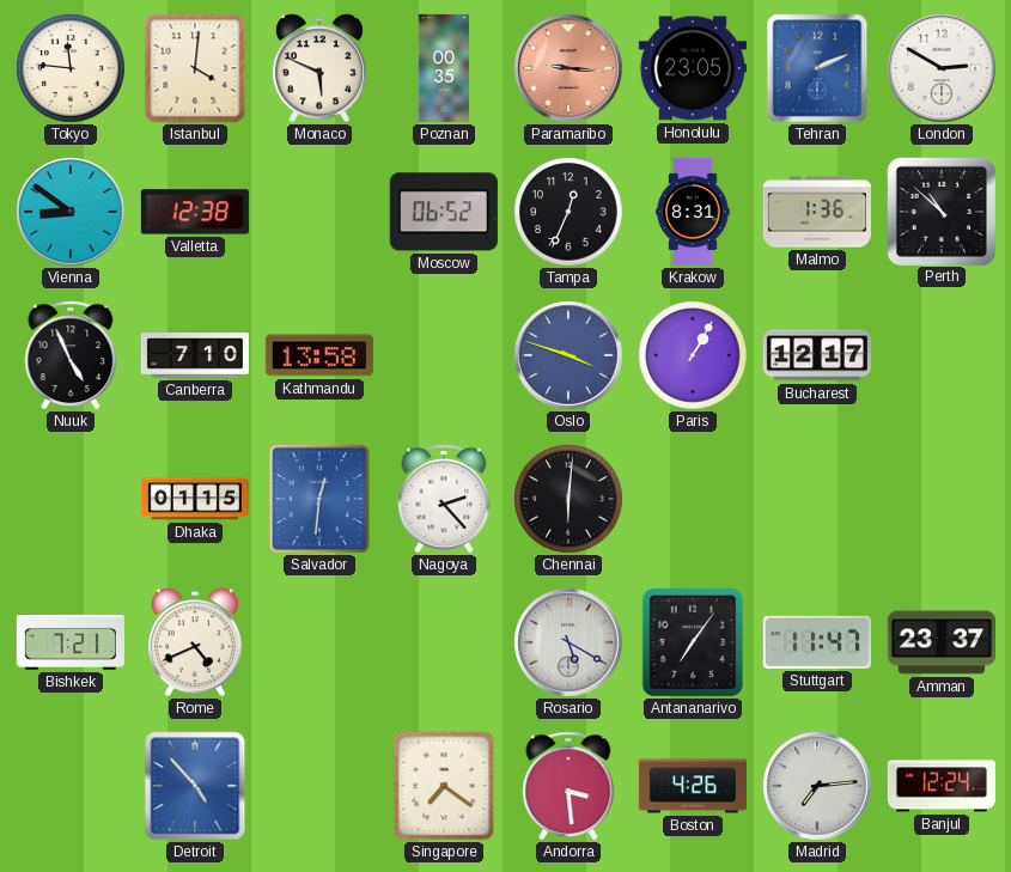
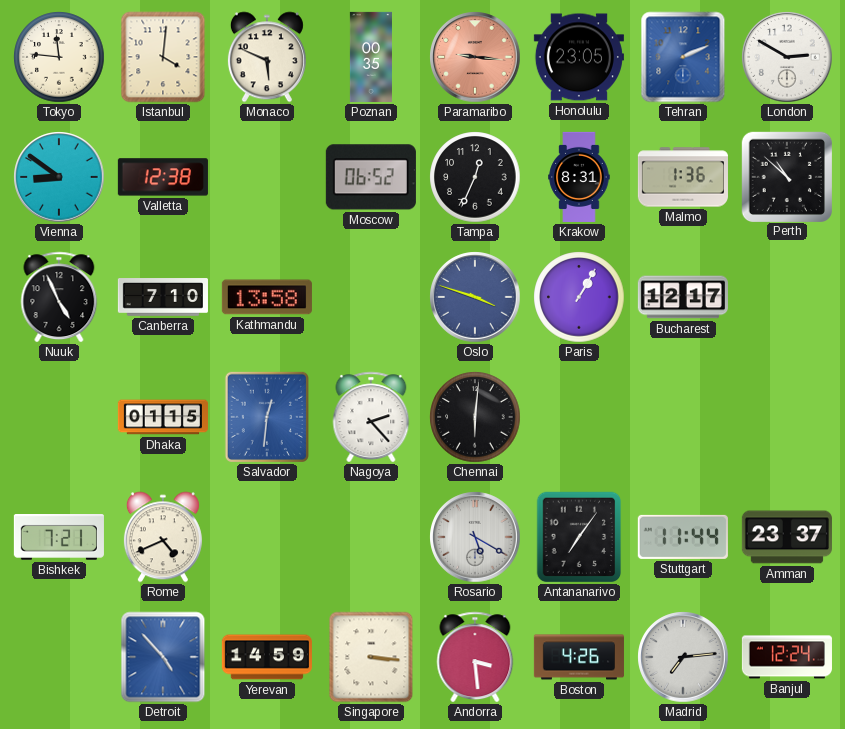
Stuttgart: 11:47 -> 11:44 (683, 537)
Yerevan: none -> 14:59 (267, 657)
Singapore: 7:21 -> 3:16 (371, 657)
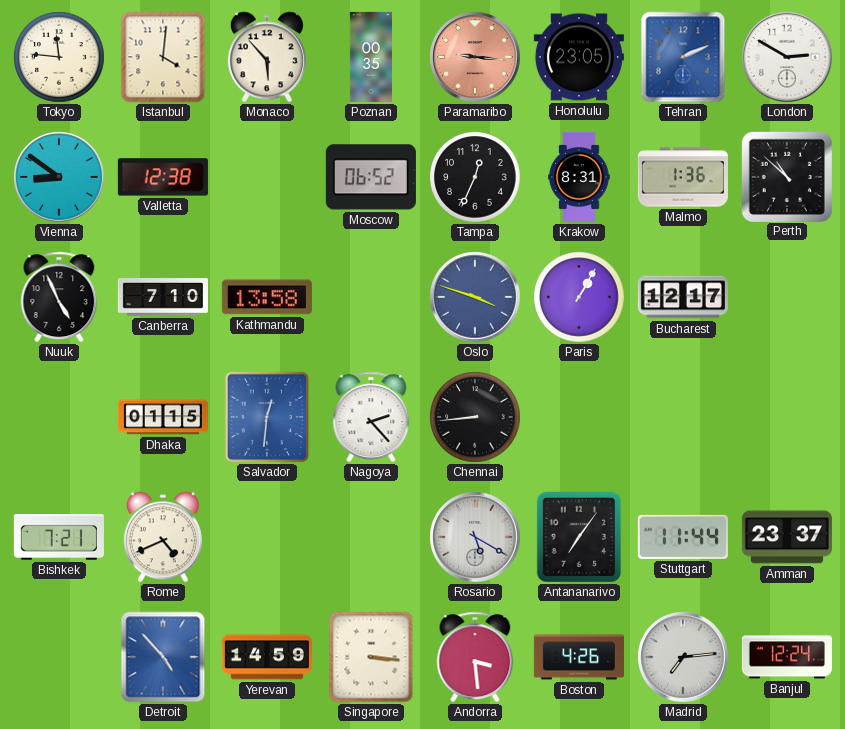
Monaco: 5:49 -> 5:53 (267, 57)
Chennai: 6:01 -> 8:44 (475, 417)
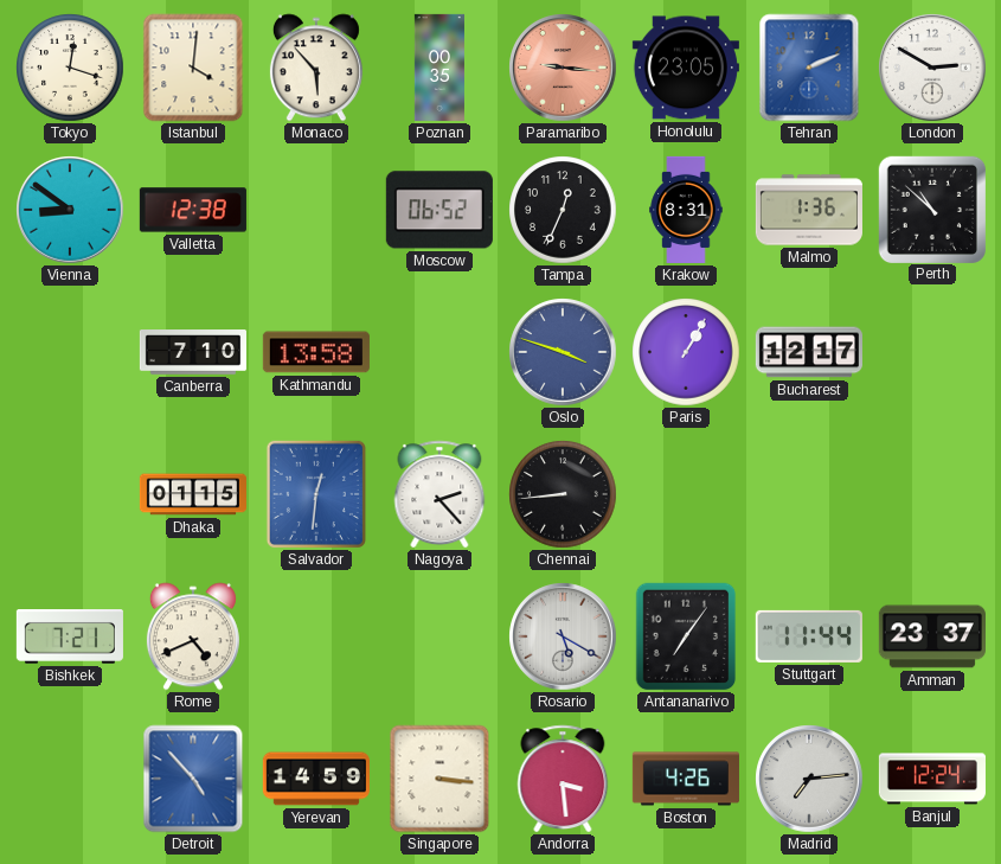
Tokyo: 11:46 -> 12:18 (70, 68)
Nuuk: 4:56 -> none (59, 297)
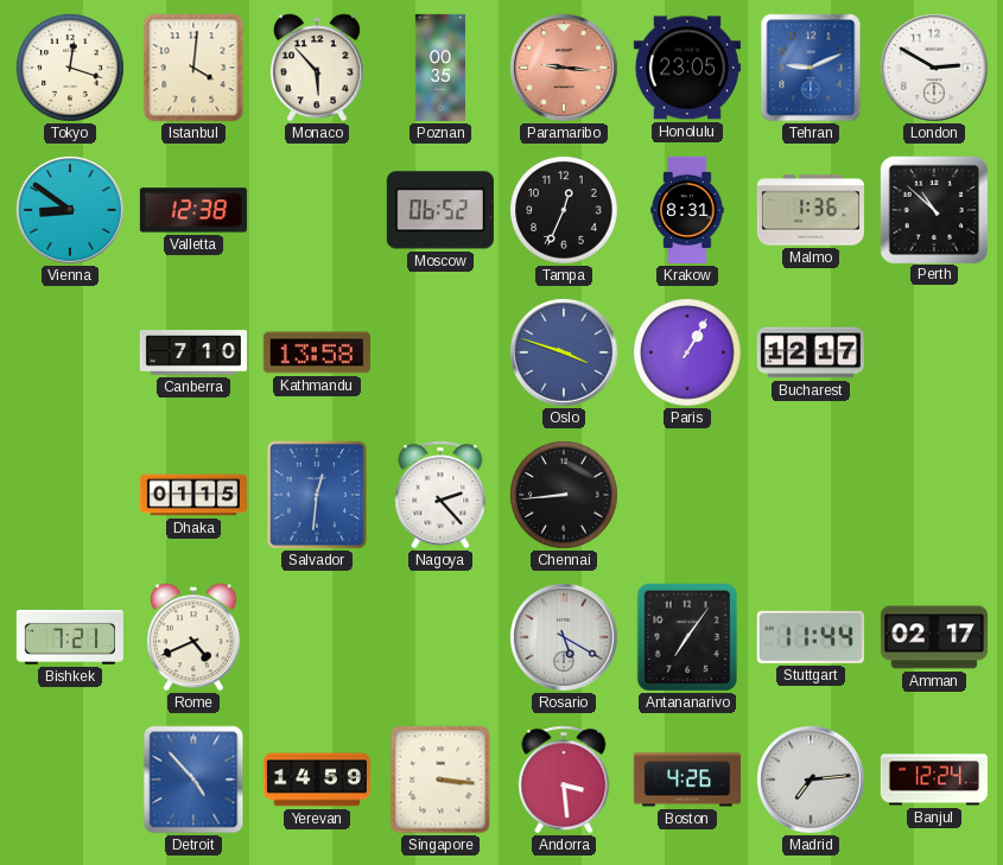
Tehran: 2:11 -> 9:11 (811, 68)
Amman: 23:37 -> 02:17 (934, 637)
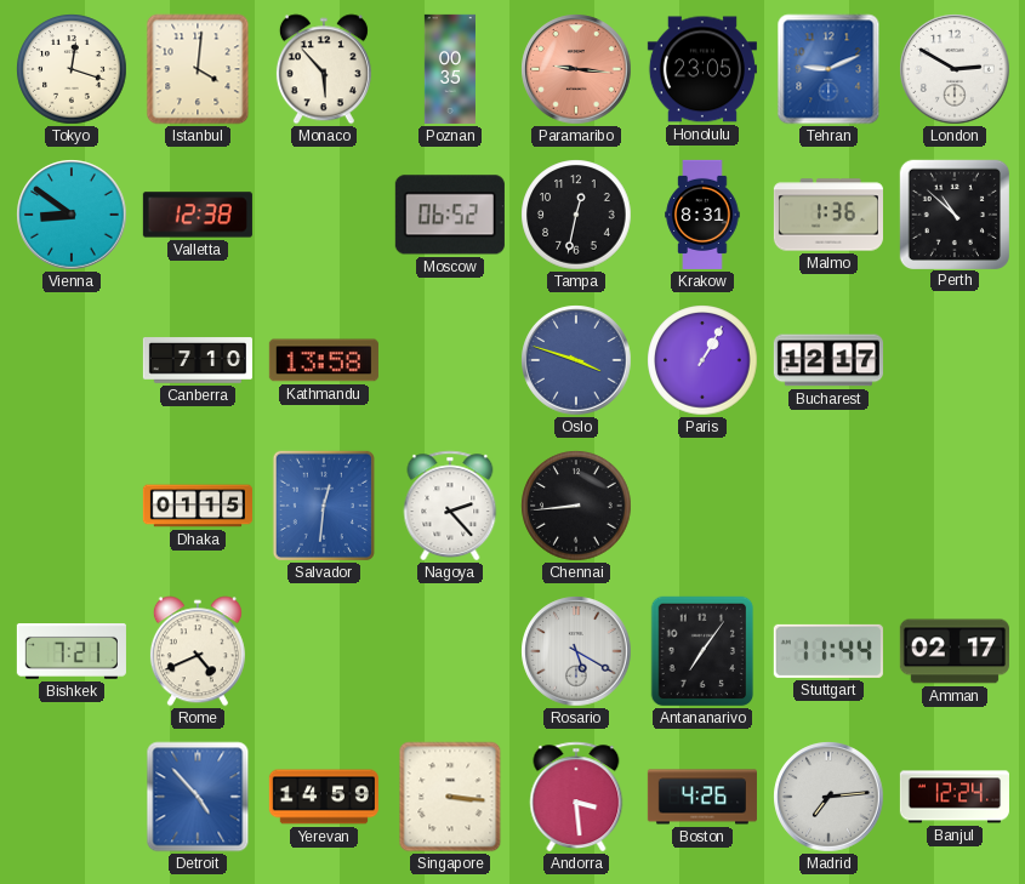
Tampa: 12:34 -> 12:32 (576, 215)
